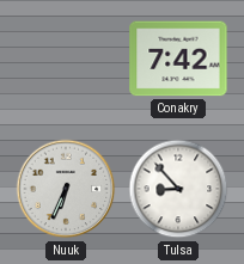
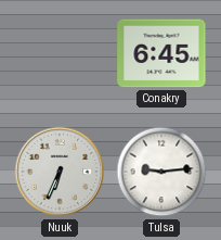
Conakry: 7:42 -> 6:45 (161, 53)
Tulsa: 8:53 -> 9:14 (161, 172)
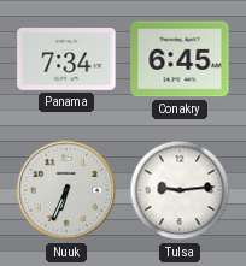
Panama: none -> 7:34 (66, 60)
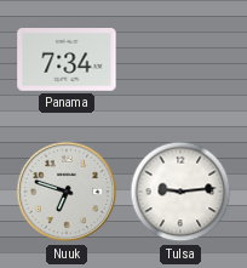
Conakry: 6:45 -> none (180, 59)
Nuuk: 6:34 -> 6:48 (67, 192)
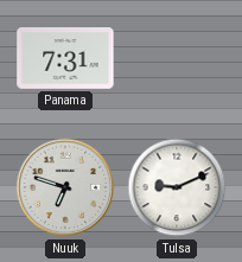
Panama: 7:34 -> 7:31 (65, 59)
Tulsa: 9:14 -> 9:11 (177, 187)
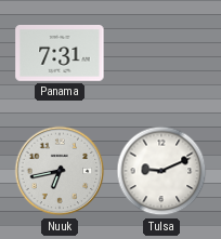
Nuuk: 6:48 -> 6:43 (60, 171)
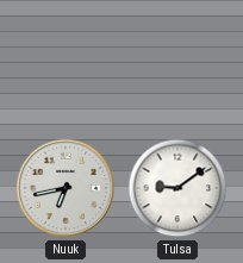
Panama: 7:31 -> none (60, 54)
Tulsa: 9:11 -> 9:09 (177, 188)
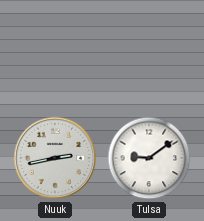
Nuuk: 6:43 -> 2:43 (55, 158)
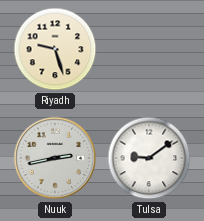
Riyadh: none -> 9:27 (55, 49)
